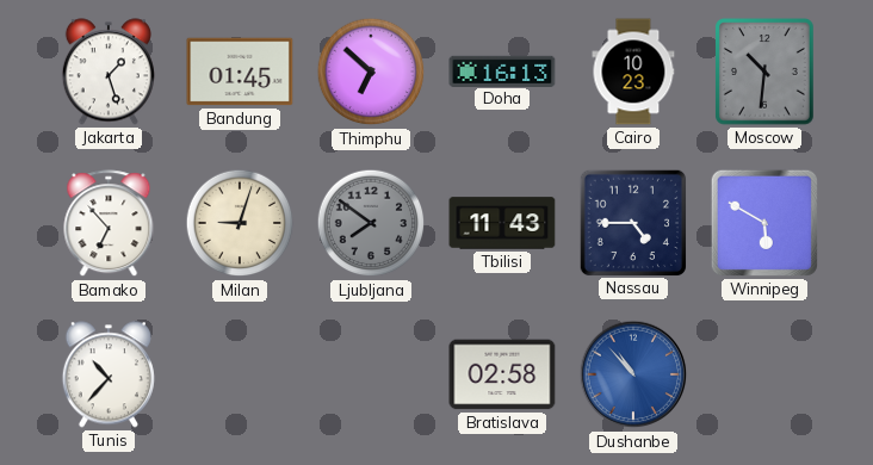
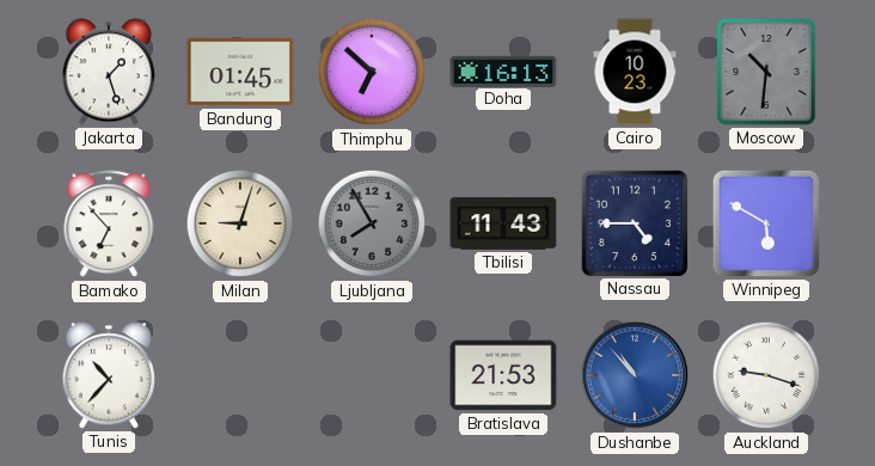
Ljubljana: 7:51 -> 7:55 (372, 223)
Bratislava: 02:58 -> 21:53 (503, 375)
Auckland: none -> 9:18 (766, 375)
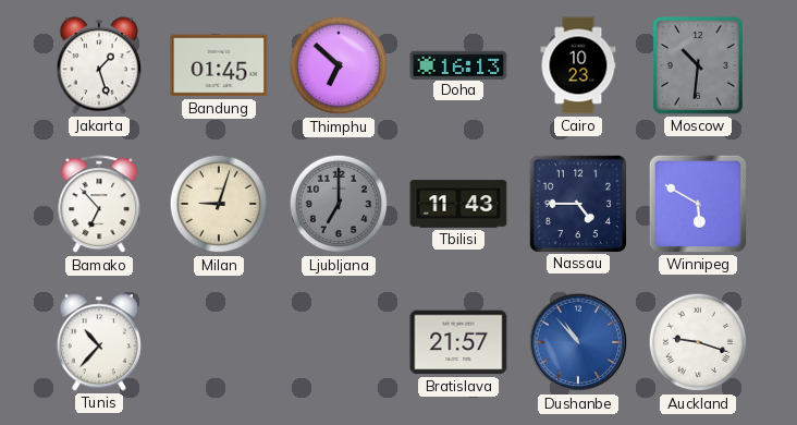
Ljubljana: 7:55 -> 7:00 (339, 204)
Bratislava: 21:53 -> 21:57 (458, 342)
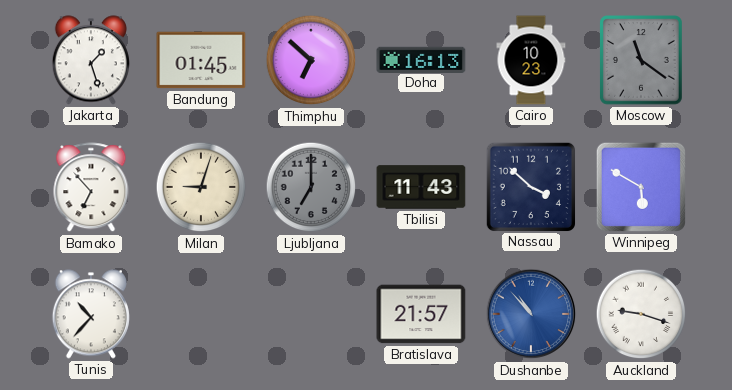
Moscow: 10:31 -> 11:21 (642, 61)
Nassau: 4:45 -> 3:52 (530, 186)
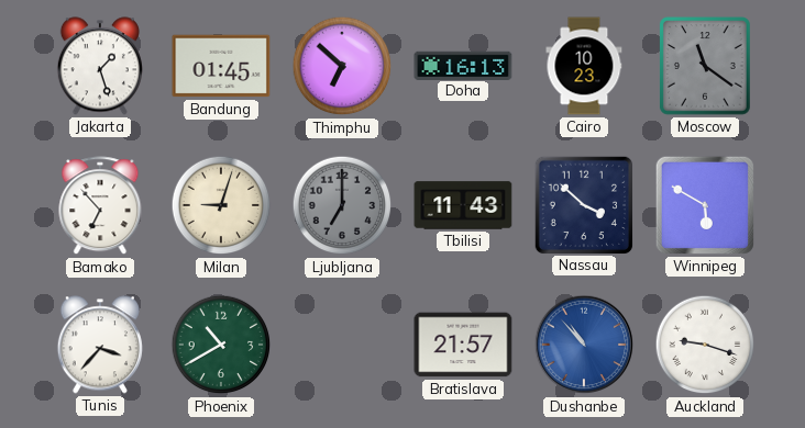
Tunis: 10:37 -> 3:37 (100, 345)
Phoenix: none -> 10:40 (221, 345)
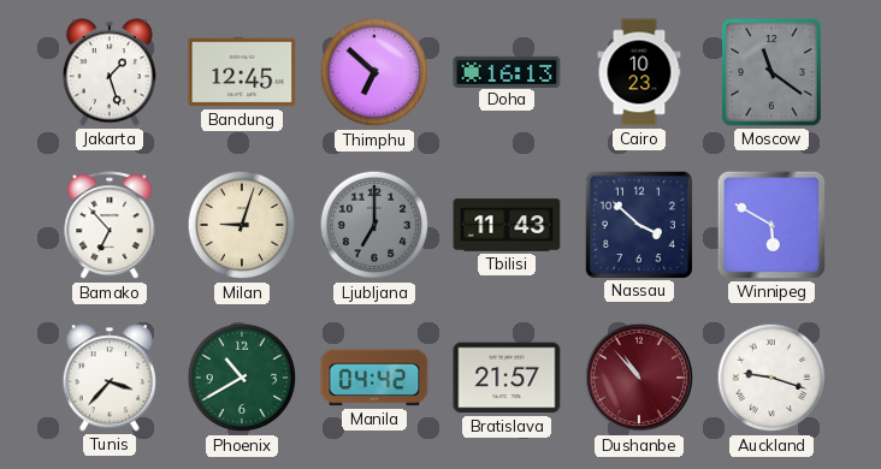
Bandung: 01:45 -> 12:45 (242, 72)
Manila: none -> 04:42 (374, 378)
Dushanbe dial: blue -> burgundy (639, 378)
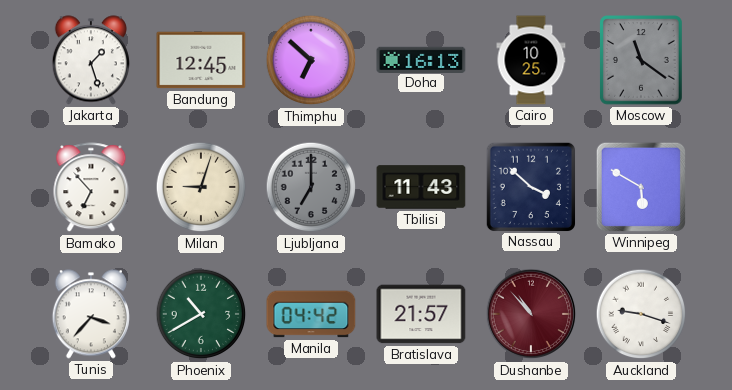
Cairo: 10:23 -> 10:25 (531, 60)
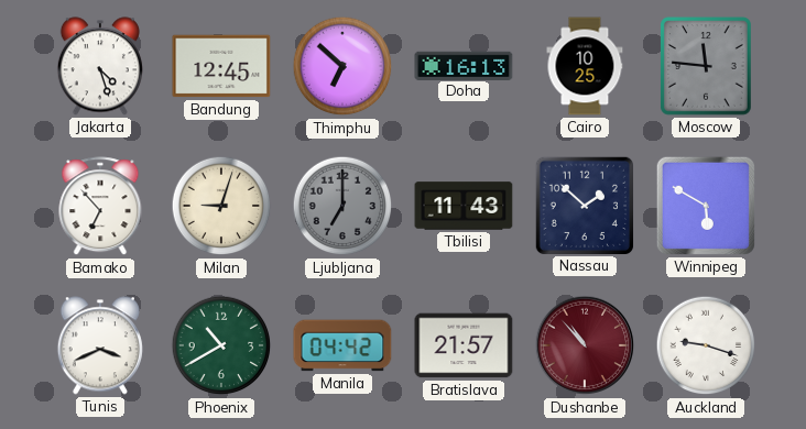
Jakarta: 1:27 -> 4:27 (100, 66)
Moscow: 11:21 -> 11:46 (707, 67)
Nassau: 3:52 -> 1:52 (584, 205)
Tunis: 3:37 -> 3:41 (100, 345)
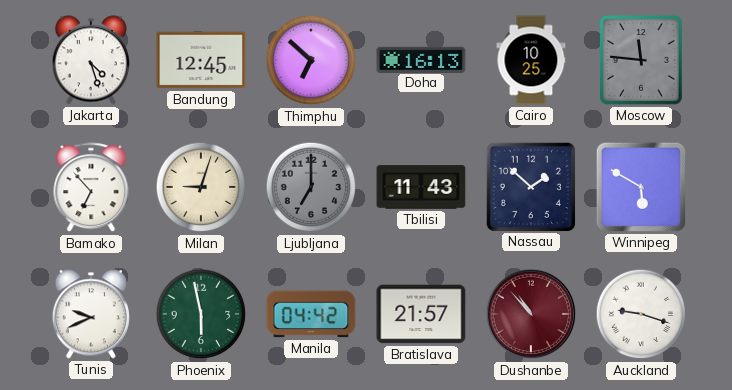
Tunis: 3:41 -> 9:41 (91, 314)
Phoenix: 10:40 -> 5:58 (201, 314)
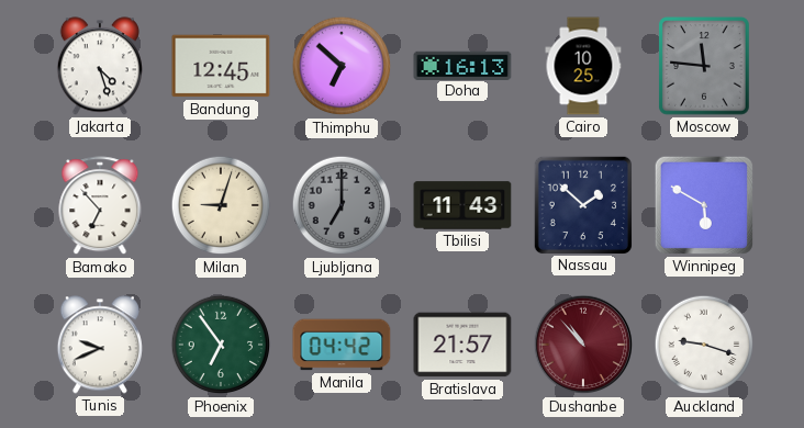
Phoenix: 5:58 -> 6:54 (221, 345)
